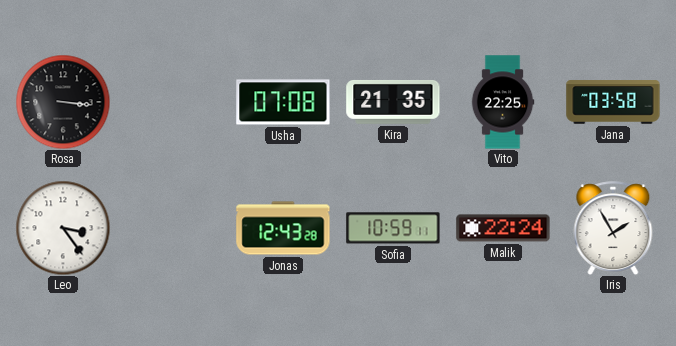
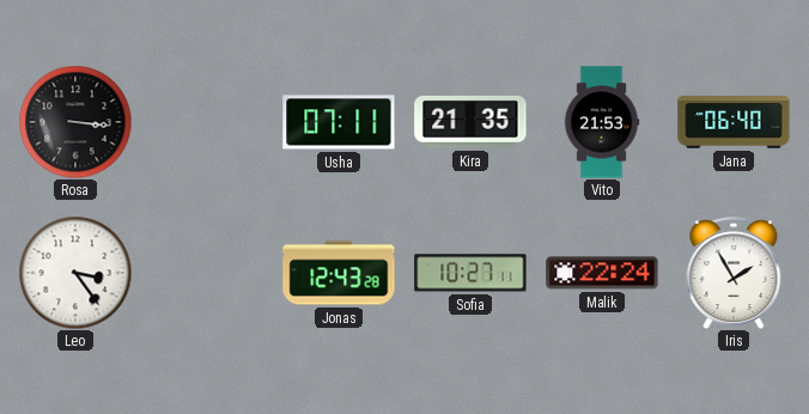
Usha: 07:08 -> 07:11 (339, 122)
Vito: 22:25 -> 21:53 (602, 122)
Jana: 03:58 -> 06:40 (734, 122)
Sofia: 10:59 -> 10:27 (470, 273)
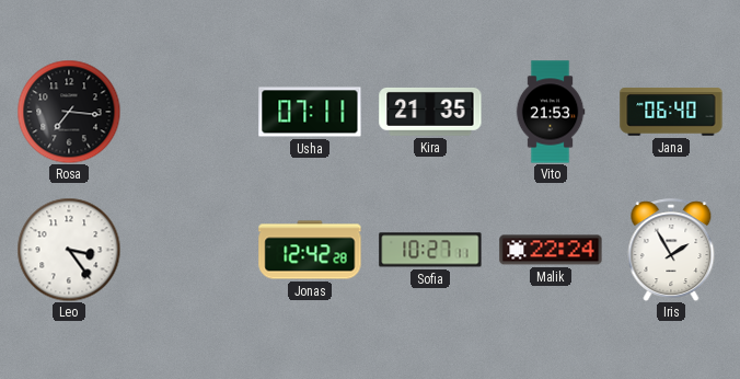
Rosa: 3:16 -> 7:16 (69, 112)
Jonas: 12:43 -> 12:42 (310, 250)
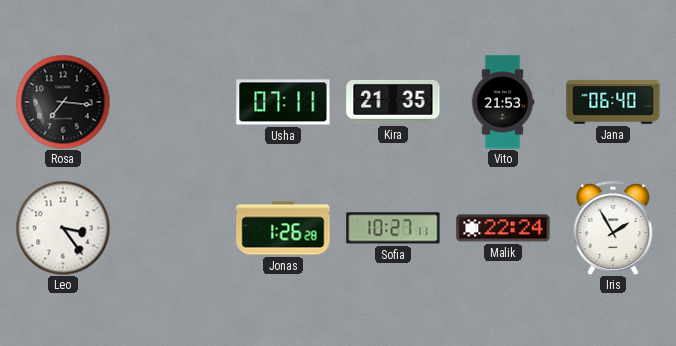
Jonas: 12:42 -> 1:26 (283, 228)
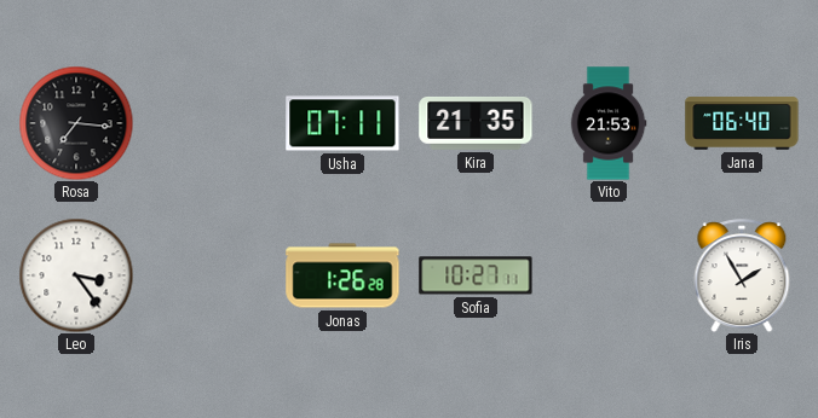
Malik: 22:24 -> none (503, 228)
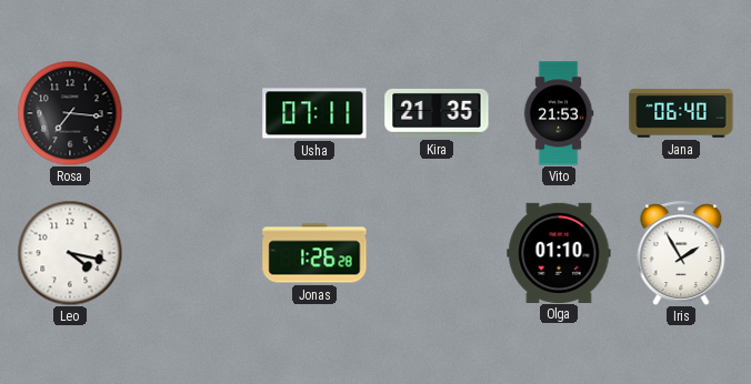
Leo: 3:24 -> 4:17 (70, 253)
Sofia: 10:27 -> none (476, 275)
Olga: none -> 01:10 (559, 252)
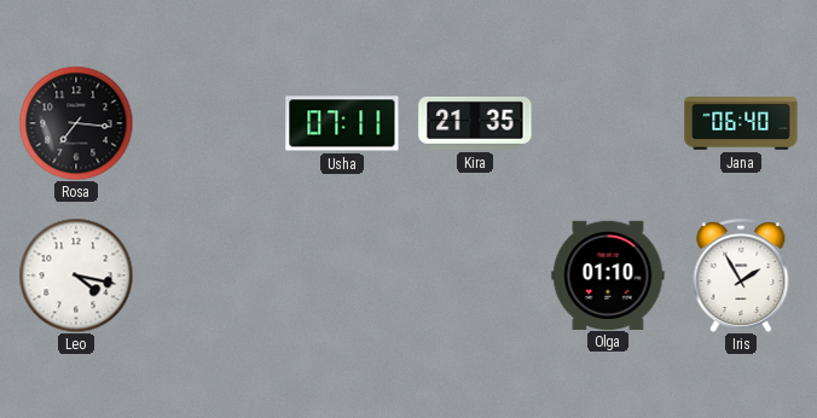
Vito: 21:53 -> none (559, 113)
Jonas: 1:26 -> none (314, 253)
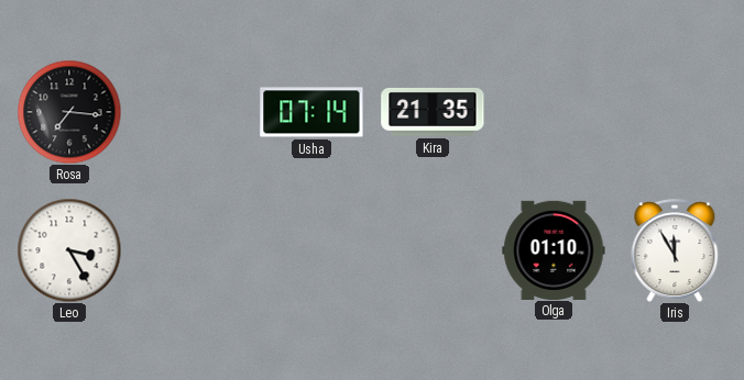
Usha: 07:11 -> 07:14 (311, 112)
Jana: 06:40 -> none (741, 123)
Leo: 4:17 -> 3:25 (69, 250)
Iris: 1:55 -> 11:55 (675, 250)
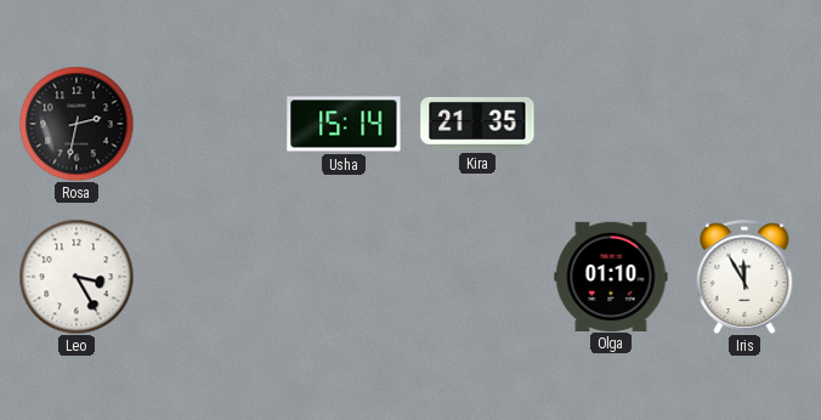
Rosa: 7:16 -> 2:32 (77, 124)
Usha: 07:14 -> 15:14 (344, 124)
